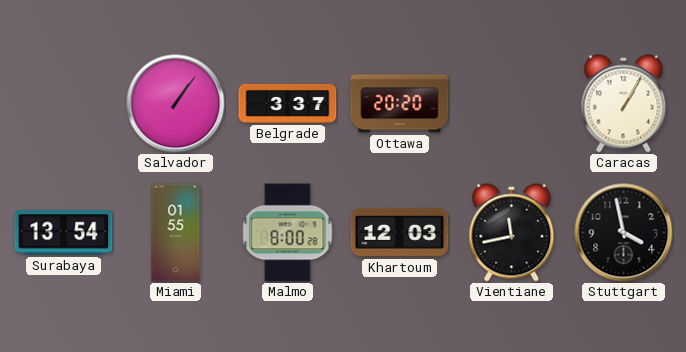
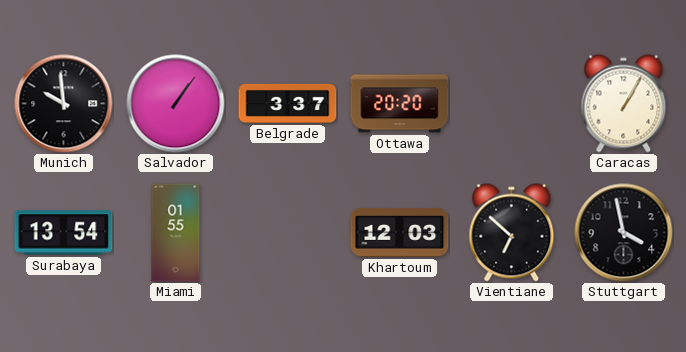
Munich: none -> 9:59 (64, 104)
Malmo: 8:00 -> none (288, 233)
Vientiane: 11:43 -> 6:52 (512, 233)
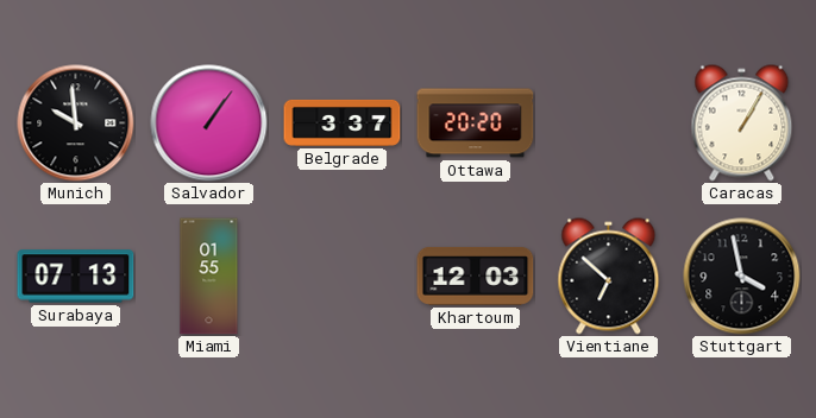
Surabaya: 13:54 -> 07:13 (76, 277)
